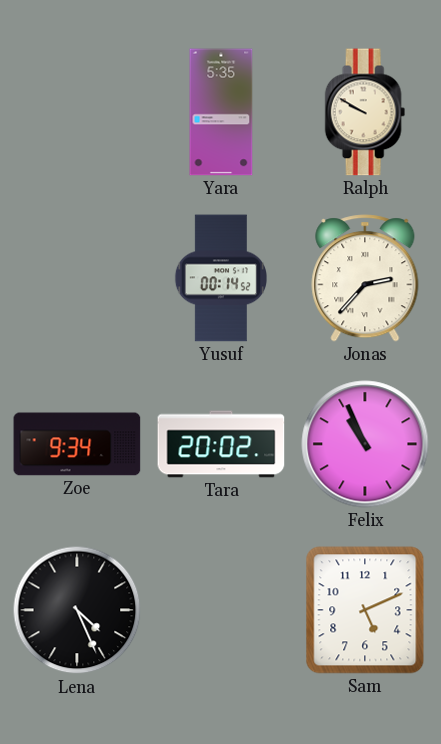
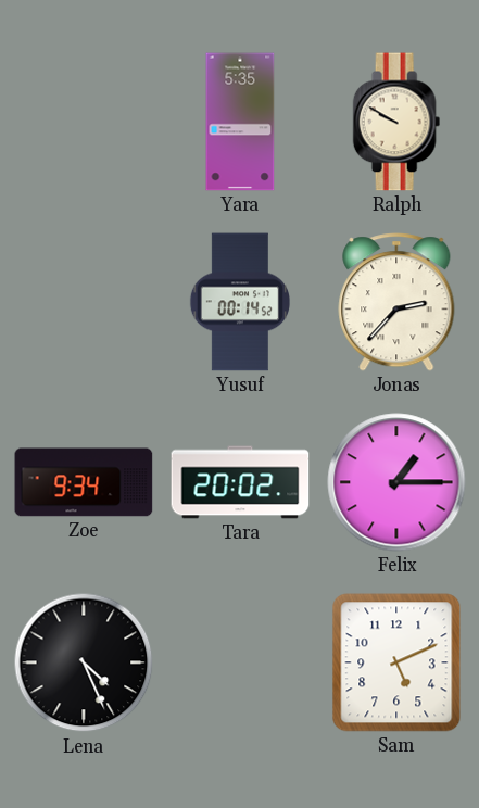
Felix: 10:56 -> 1:15 (396, 482)
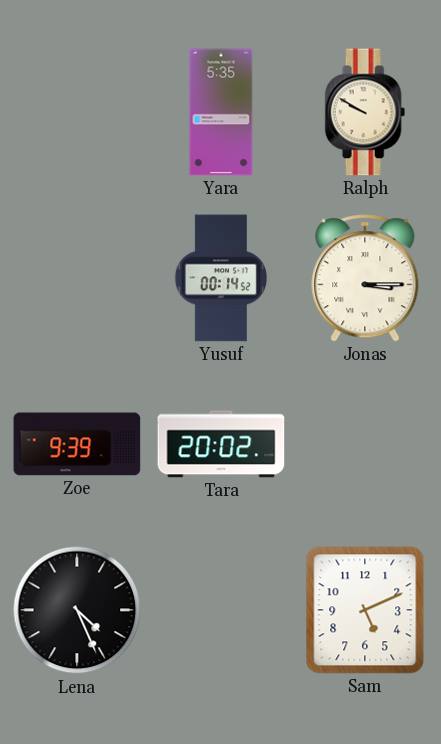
Jonas: 2:37 -> 3:15 (365, 278)
Zoe: 9:34 -> 9:39 (77, 444)
Felix: 1:15 -> none (396, 482)
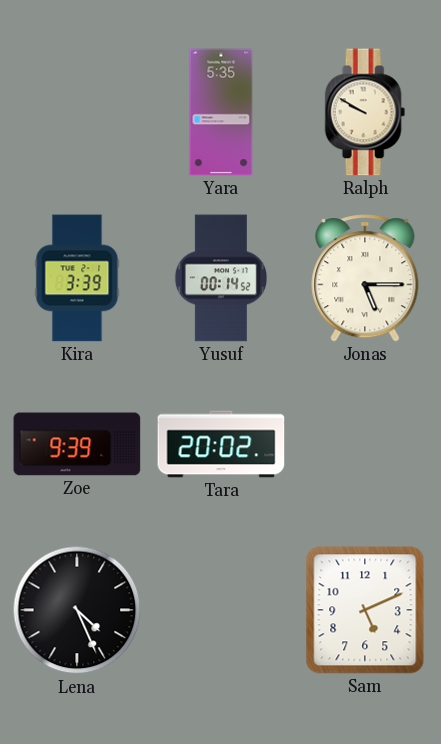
Kira: none -> 3:39 (77, 278)
Jonas: 3:15 -> 5:15 (365, 278)
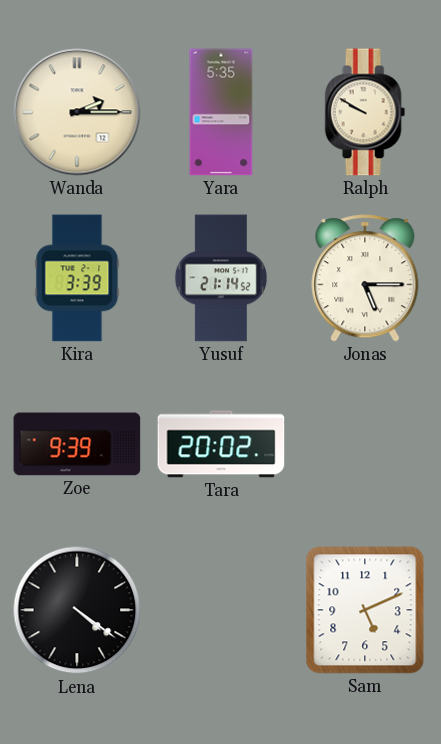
Wanda: none -> 2:15 (77, 112)
Yusuf: 00:14 -> 21:14 (220, 278)
Lena: 4:26 -> 4:21 (77, 610)
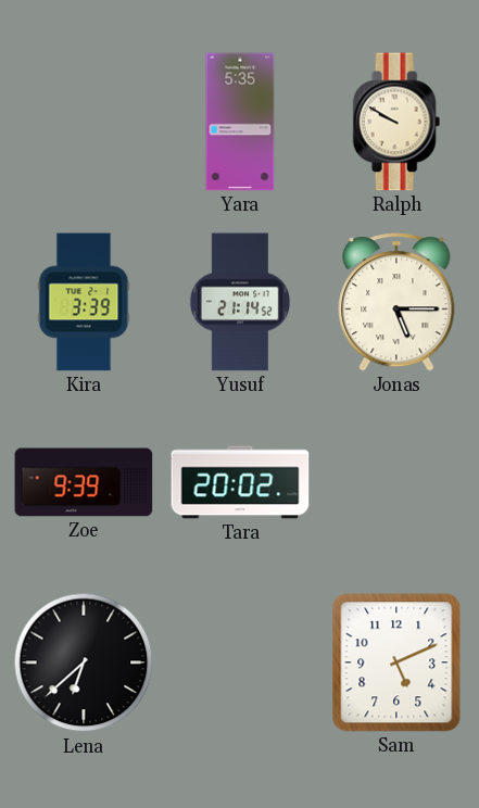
Wanda: 2:15 -> none (77, 112)
Lena: 4:21 -> 6:38 (84, 662)
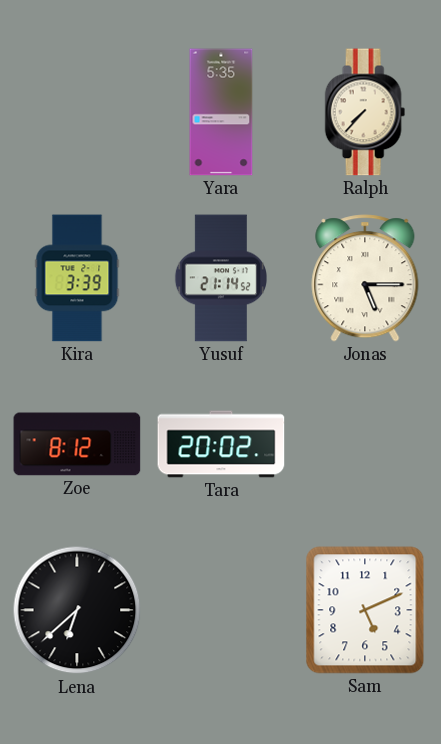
Ralph: 9:50 -> 7:37 (365, 112)
Zoe: 9:39 -> 8:12 (77, 444)
